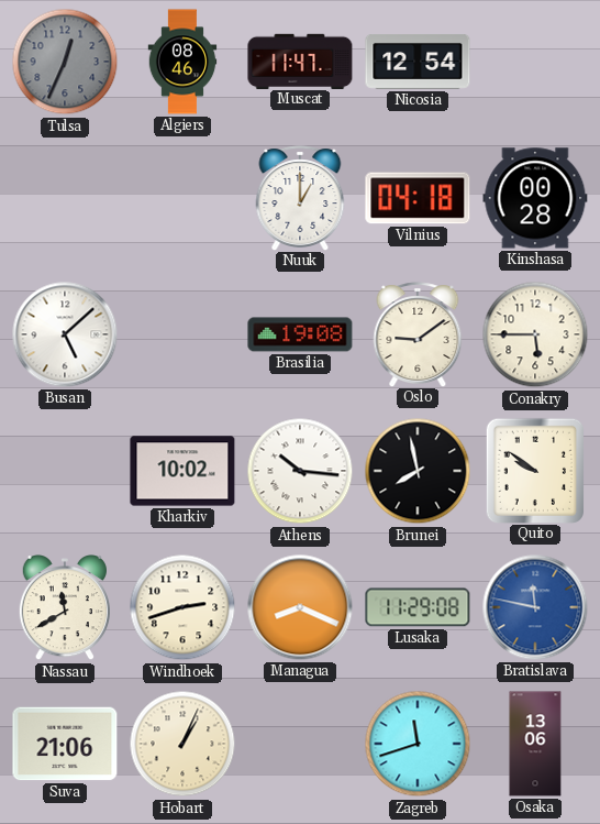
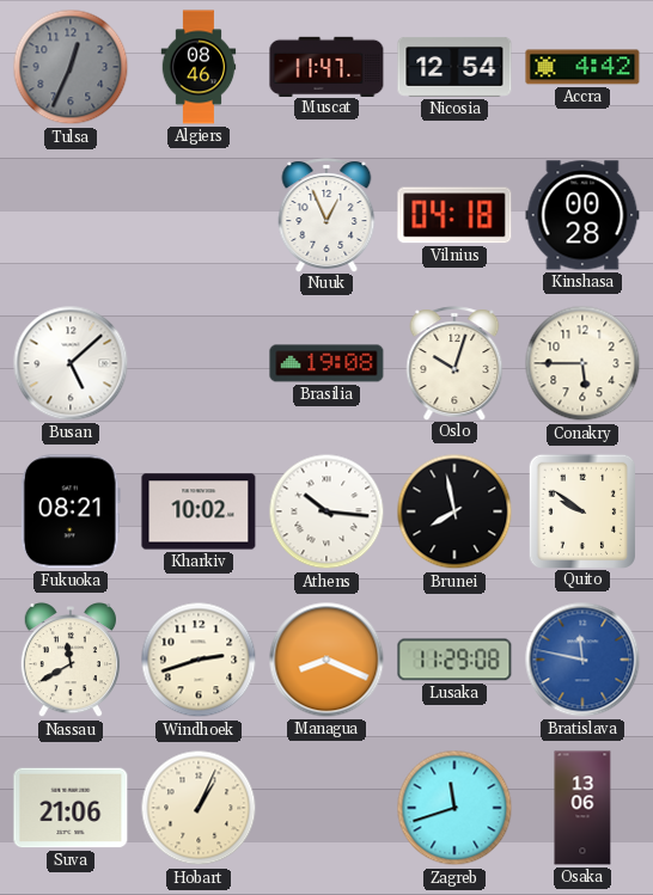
Accra: none -> 4:42 (582, 67)
Nuuk: 1:00 -> 12:56 (326, 215)
Oslo: 9:09 -> 10:03 (454, 363)
Fukuoka: none -> 08:21 (71, 511)
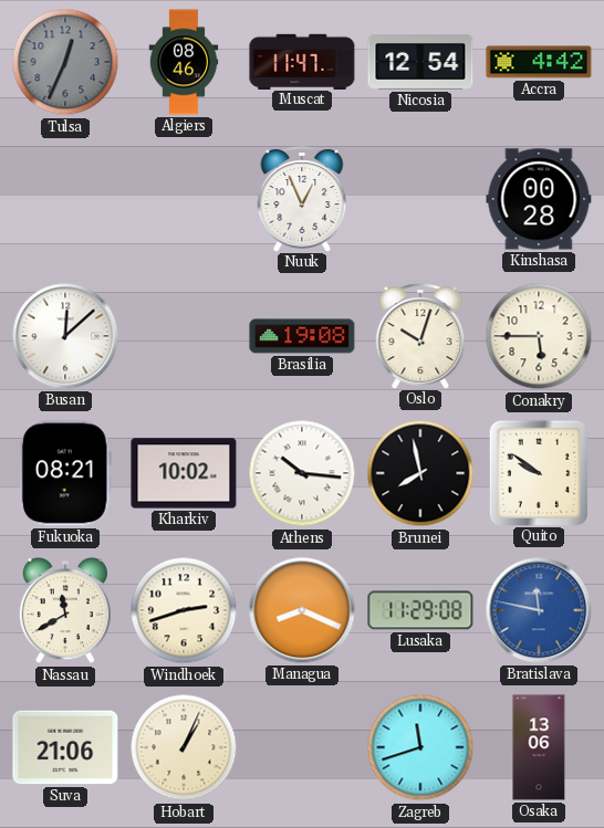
Vilnius: 04:18 -> none (454, 215)
Busan: 5:08 -> 12:08 (65, 336)
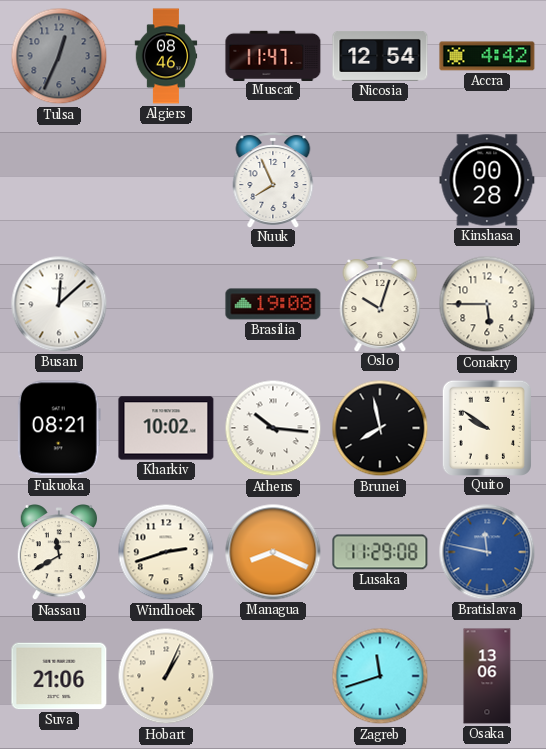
Nuuk: 12:56 -> 7:56 (273, 180)
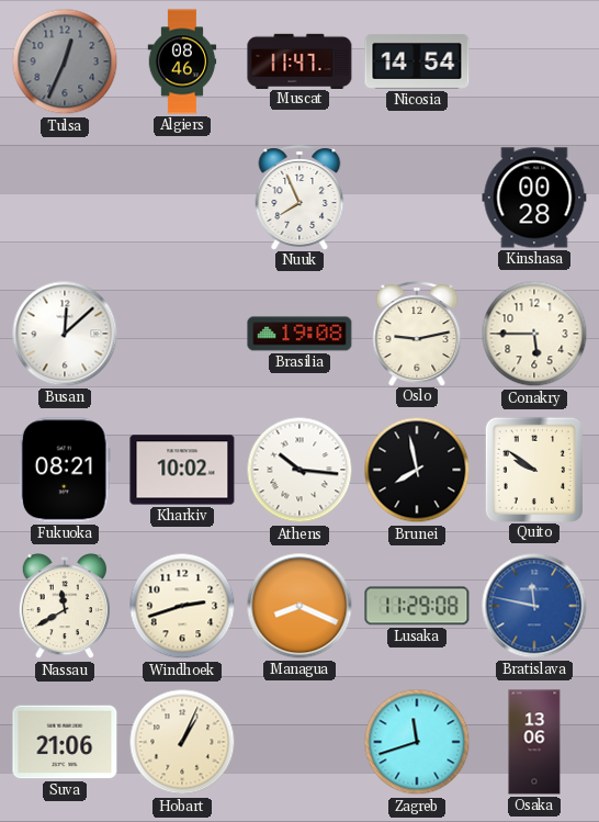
Nicosia: 12:54 -> 14:54 (417, 61)
Accra: 4:42 -> none (487, 56)
Oslo: 10:03 -> 9:13 (417, 334)
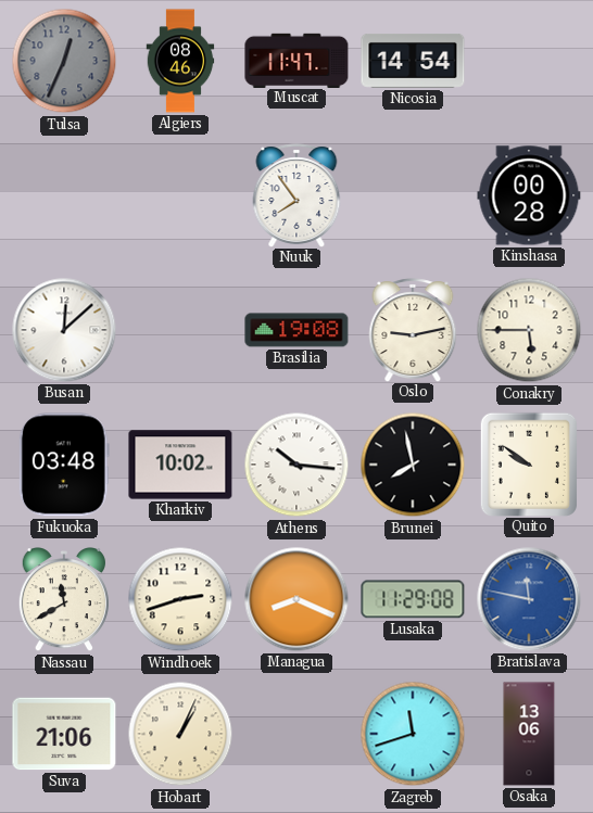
Nuuk: 7:56 -> 7:54 (296, 195)
Fukuoka: 08:21 -> 03:48 (64, 465)
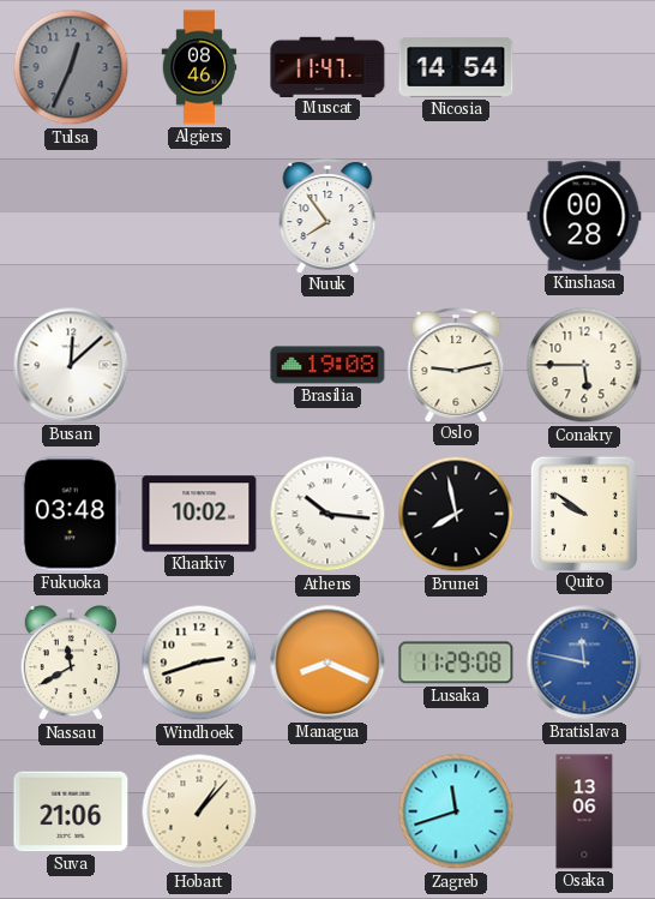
Hobart: 1:04 -> 1:07 (199, 811)
